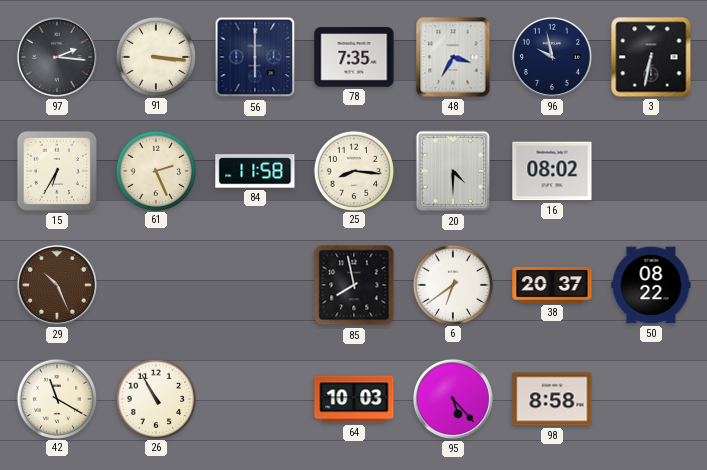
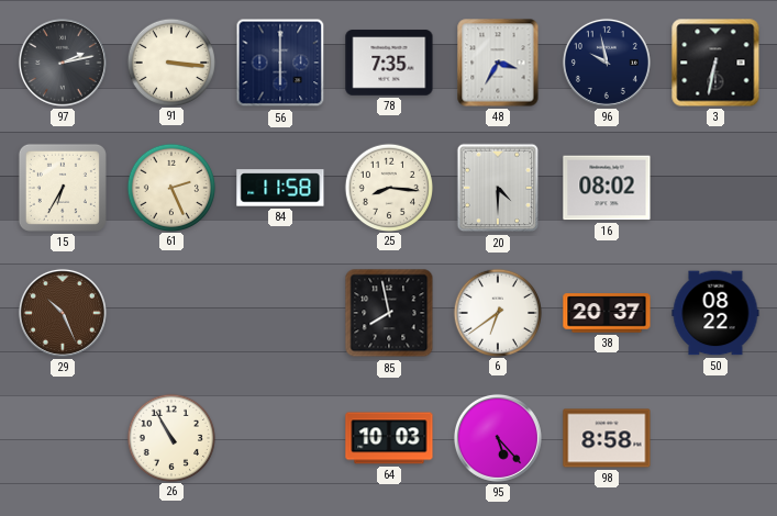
97: 2:16 -> 2:13 (63, 63)
42: 11:20 -> none (56, 398)
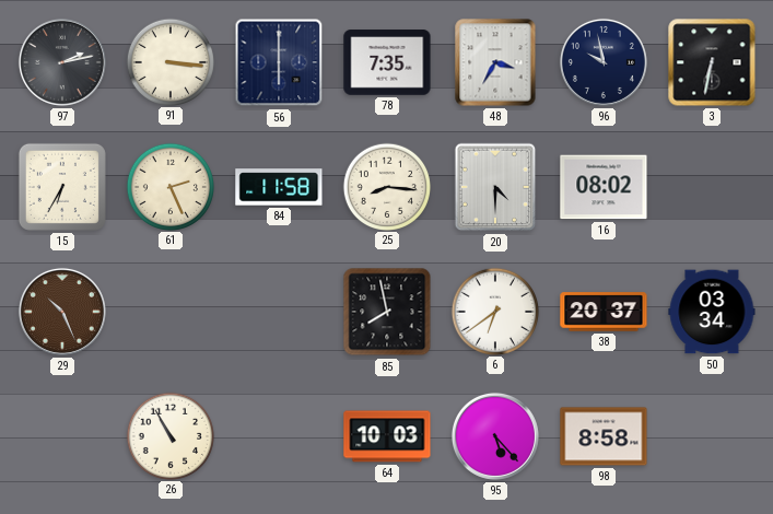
50: 08:22 -> 03:34 (712, 312)
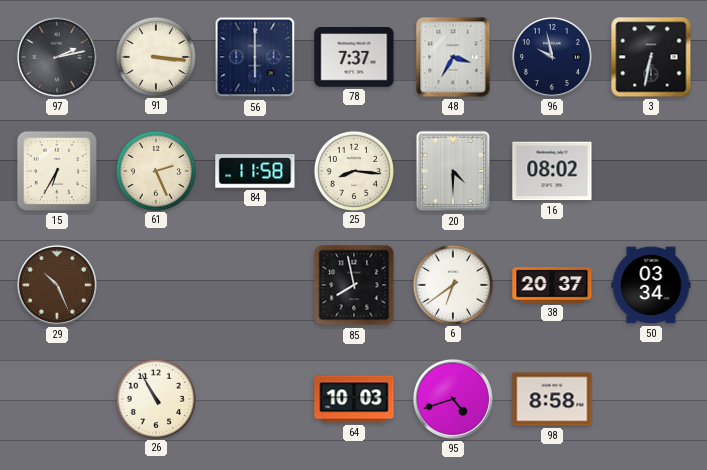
78: 7:35 -> 7:37 (354, 57)
95: 5:23 -> 4:42 (453, 399)
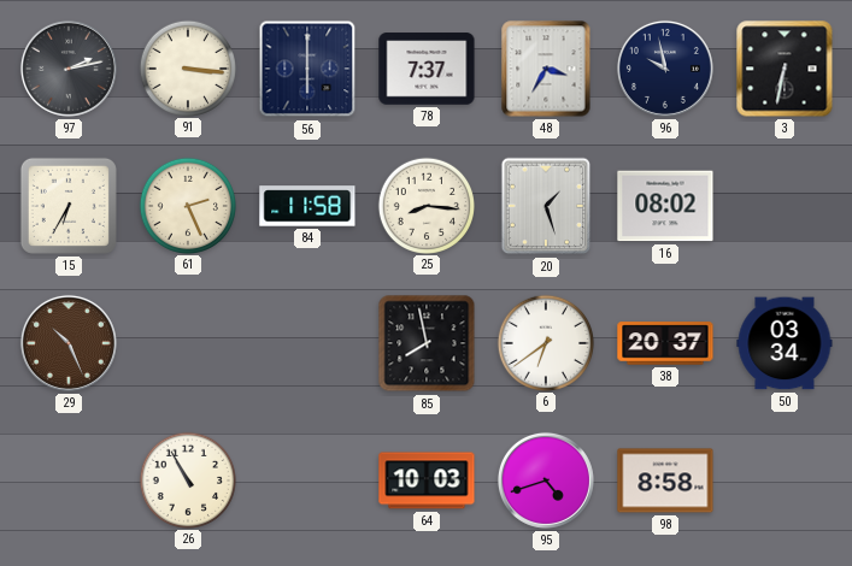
20: 4:30 -> 1:27 (546, 206)
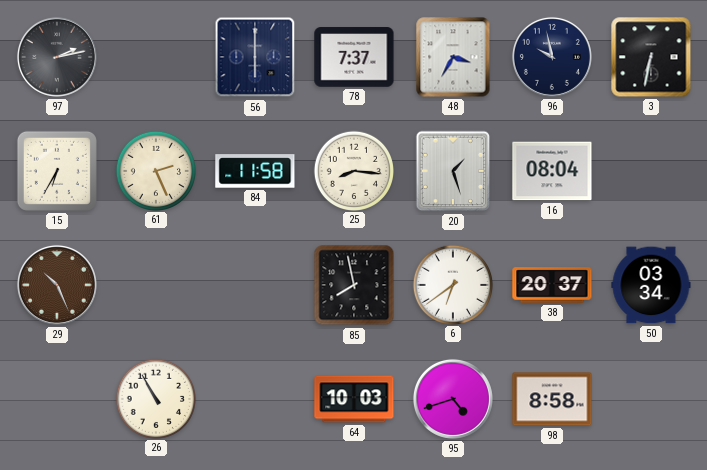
91: 3:16 -> none (187, 67)
16: 08:02 -> 08:04 (552, 171)
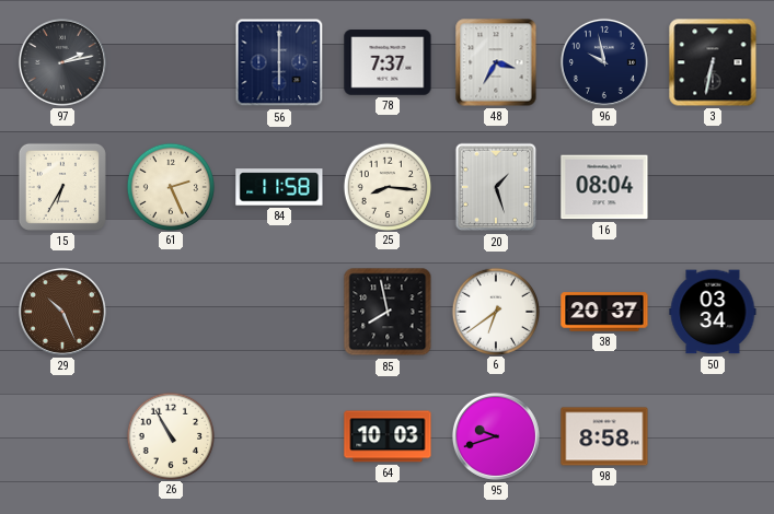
95: 4:42 -> 9:42 (496, 436)
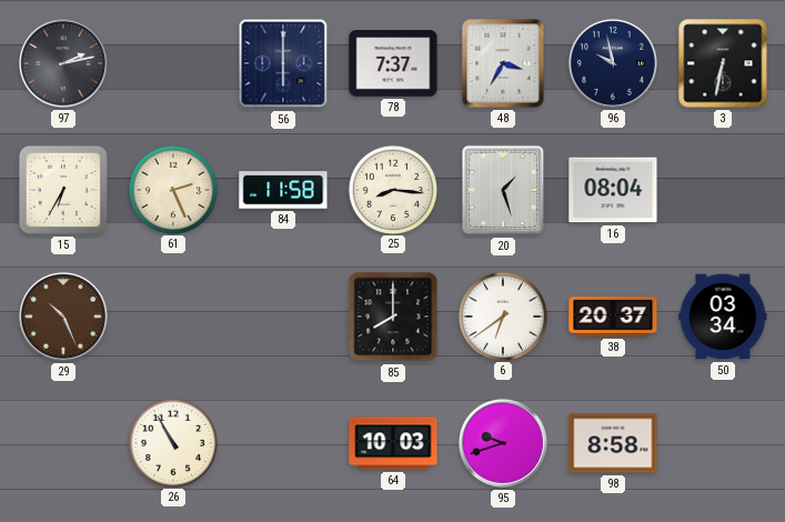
85: 7:58 -> 8:00 (393, 317)
